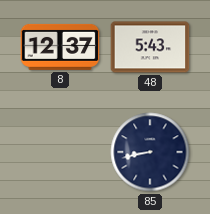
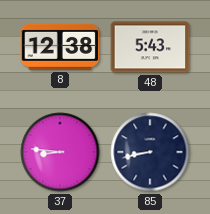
8: 12:37 -> 12:38 (60, 47)
37: none -> 8:46 (60, 152)
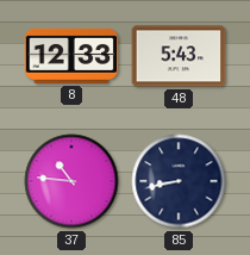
8: 12:38 -> 12:33 (71, 56)
37: 8:46 -> 10:46 (71, 181)
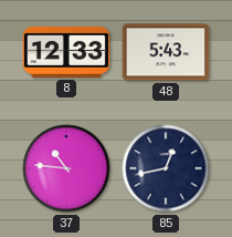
85: 8:43 -> 12:43 (166, 168)
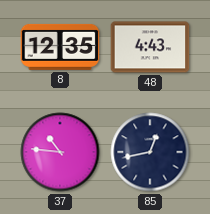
8: 12:33 -> 12:35 (60, 47)
48: 5:43 -> 4:43 (150, 47)
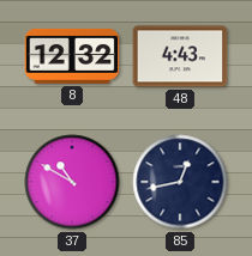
8: 12:35 -> 12:32 (72, 56)
37: 10:46 -> 10:50 (72, 182)
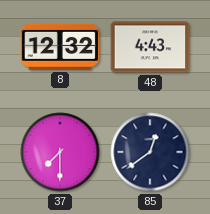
37: 10:50 -> 7:30 (60, 152)
85: 12:43 -> 12:39 (150, 152)
